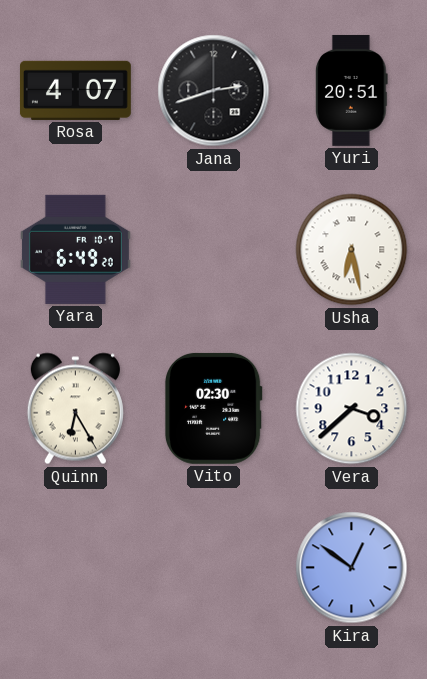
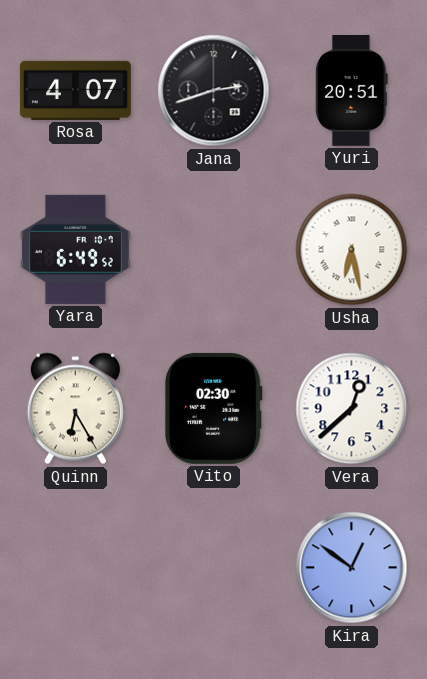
Yara: 6:49:20 -> 6:49:52 (75, 249)
Vera: 3:38 -> 12:38 (352, 409)
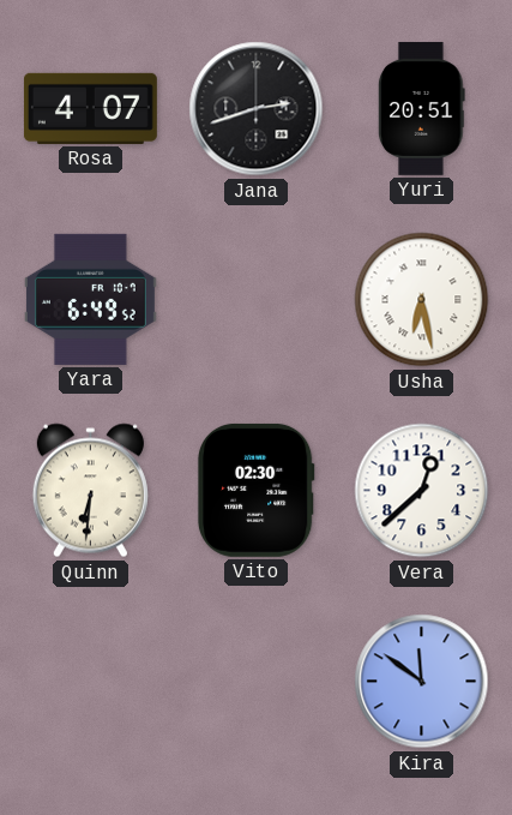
Quinn: 6:25 -> 6:31 (90, 491)
Kira: 12:51 -> 11:51 (422, 682)
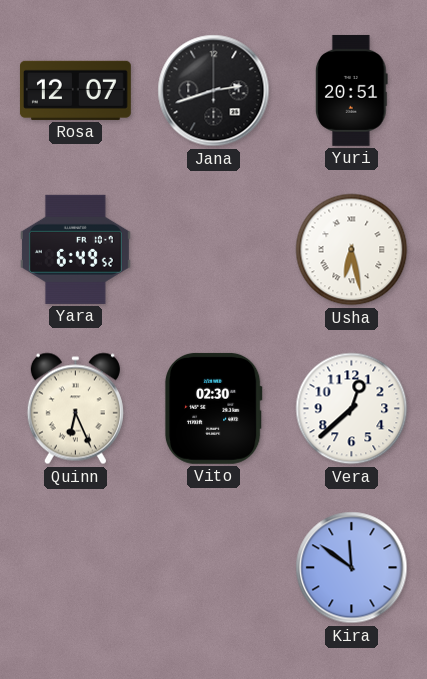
Rosa: 4:07 -> 12:07 (75, 90)
Quinn: 6:31 -> 6:26 (75, 409)
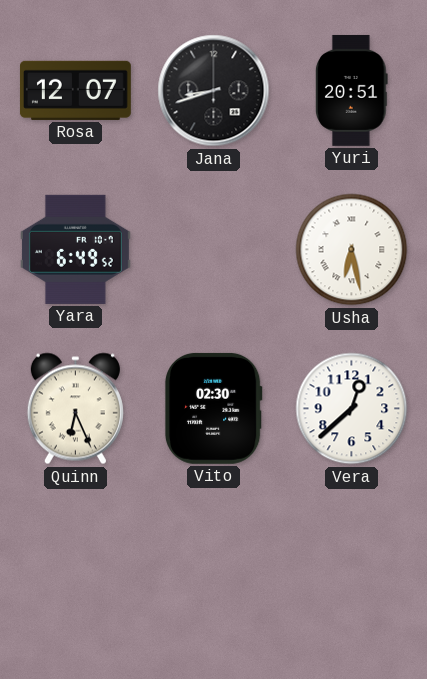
Jana: 2:42 -> 8:42 (214, 91)
Kira: 11:51 -> none (352, 568)
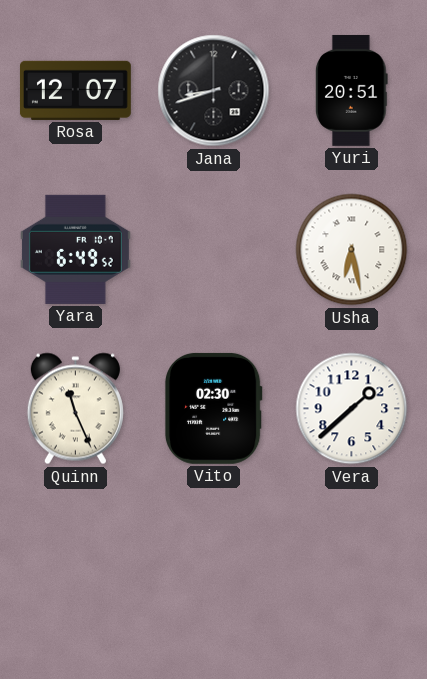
Quinn: 6:26 -> 11:26 (75, 409)
Vera: 12:38 -> 1:38 (352, 409)
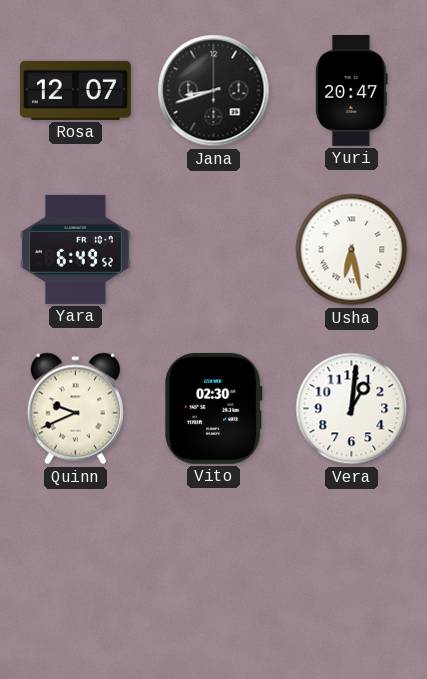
Yuri: 20:51 -> 20:47 (352, 90)
Quinn: 11:26 -> 9:41 (75, 409)
Vera: 1:38 -> 1:01 (352, 409)
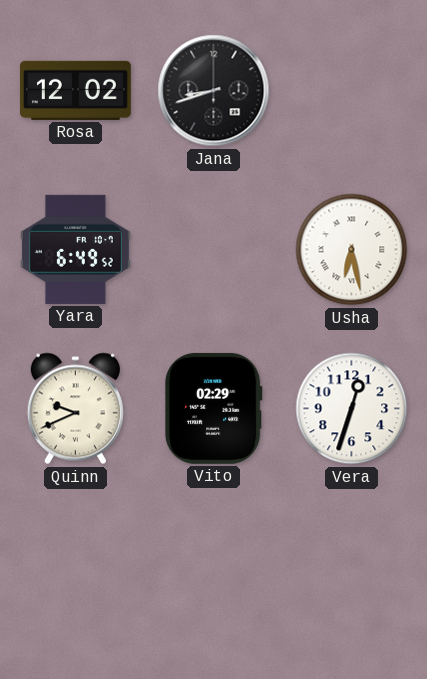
Rosa: 12:07 -> 12:02 (75, 90)
Yuri: 20:47 -> none (352, 90)
Vito: 02:30 -> 02:29 (213, 408)
Vera: 1:01 -> 12:33 (352, 409)
